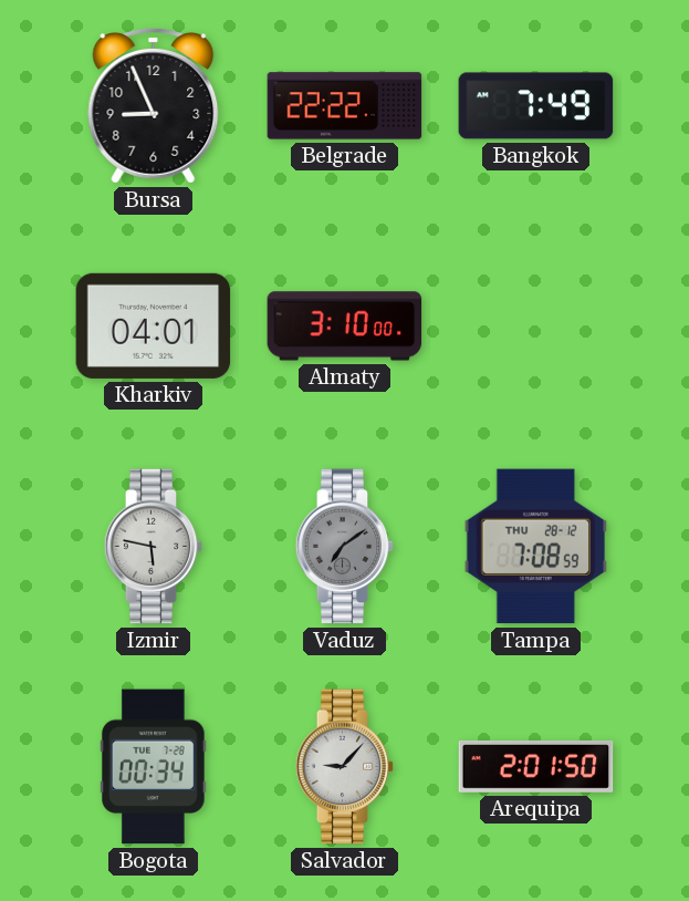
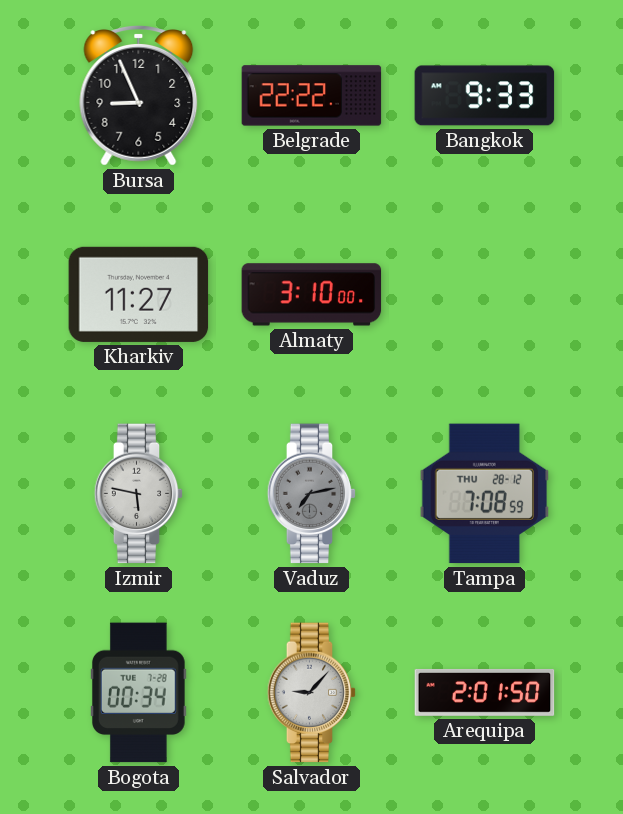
Bangkok: 7:49 -> 9:33 (485, 96)
Kharkiv: 04:01 -> 11:27 (139, 294)
Vaduz: 7:09 -> 7:13 (312, 494)
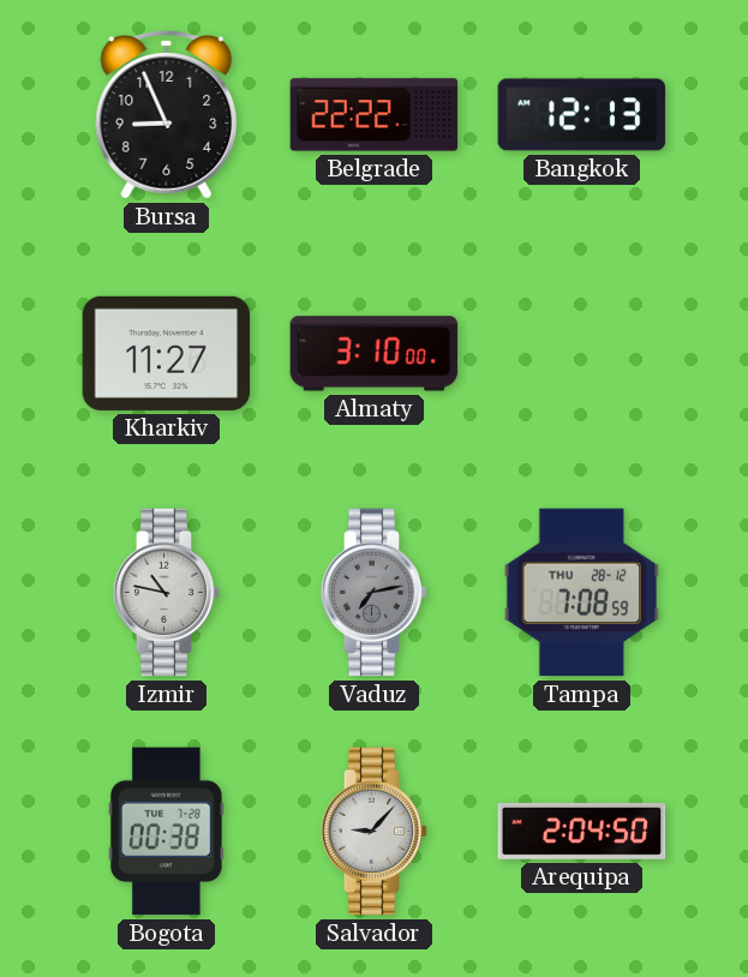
Bangkok: 9:33 -> 12:13 (582, 115)
Izmir: 5:47 -> 10:47 (167, 593)
Bogota: 00:34 -> 00:38 (166, 832)
Arequipa: 2:01 -> 2:04 (582, 831)
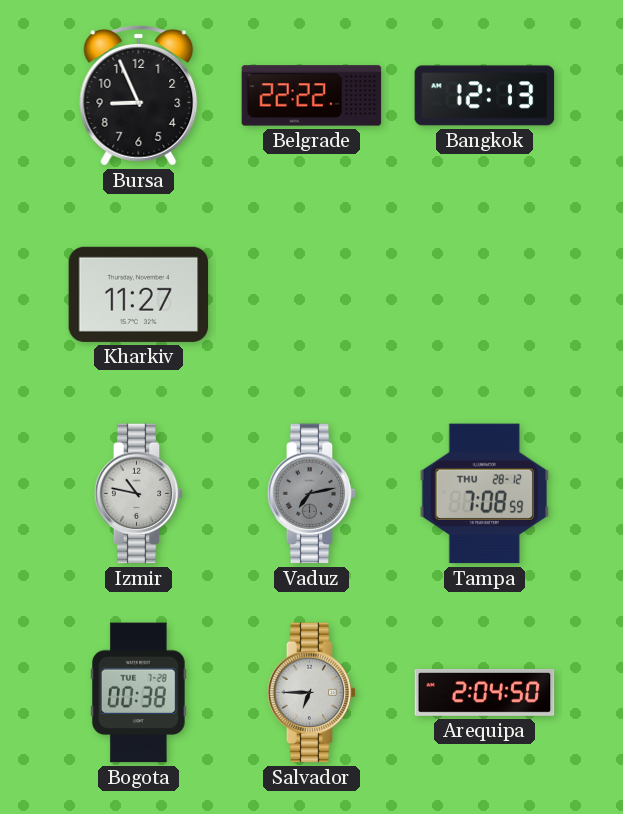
Almaty: 3:10 -> none (375, 354)
Salvador: 9:07 -> 6:45 (312, 693)
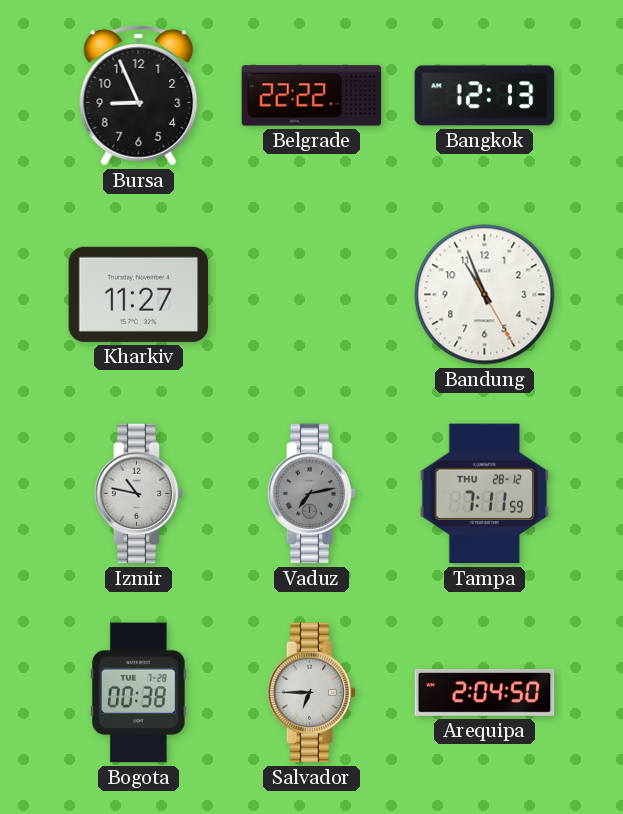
Bandung: none -> 10:56 (485, 295)
Tampa: 7:08 -> 7:11 (485, 494)
